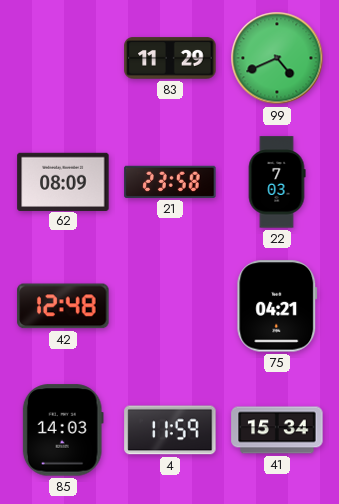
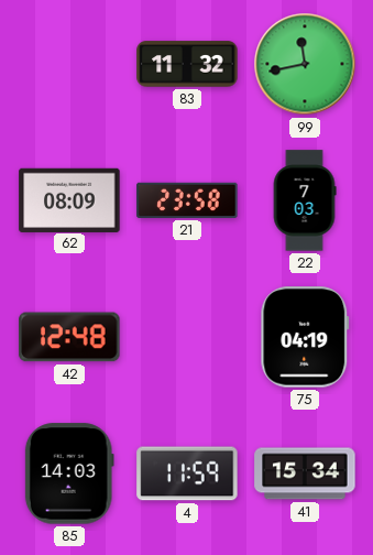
83: 11:29 -> 11:32 (187, 64)
99: 4:41 -> 11:43 (305, 64)
75: 04:21 -> 04:19 (305, 337)
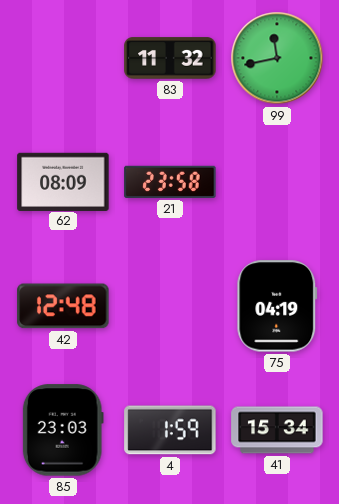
22: 7:03 -> none (305, 200)
85: 14:03 -> 23:03 (63, 430)
4: 11:59 -> 1:59 (170, 430)
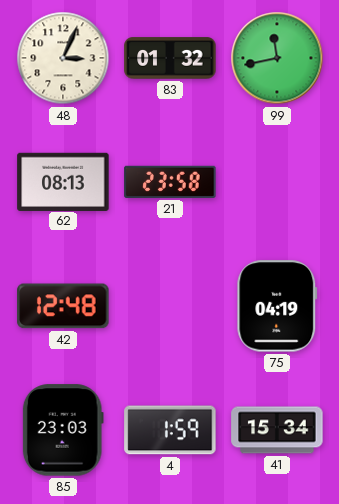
48: none -> 3:04 (63, 58)
83: 11:32 -> 01:32 (170, 58)
62: 08:09 -> 08:13 (63, 181)
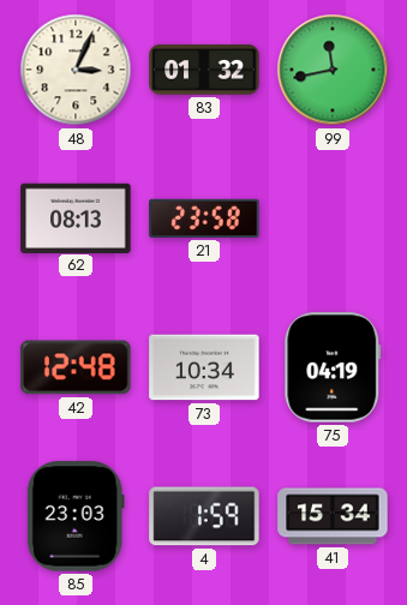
73: none -> 10:34 (204, 367)
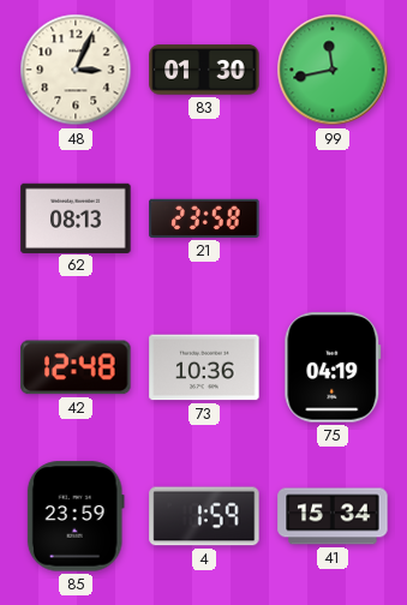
83: 01:32 -> 01:30 (204, 70)
73: 10:34 -> 10:36 (204, 367)
85: 23:03 -> 23:59 (76, 516)
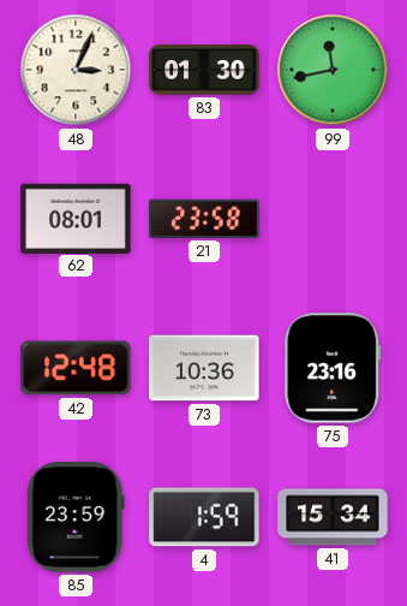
62: 08:13 -> 08:01 (76, 218)
75: 04:19 -> 23:16 (333, 368)
